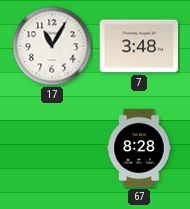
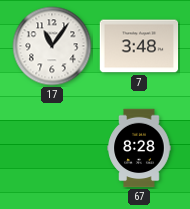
17: 11:05 -> 11:06 (52, 46)
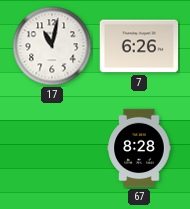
17: 11:06 -> 11:02 (52, 46)
7: 3:48 -> 6:26 (139, 46)
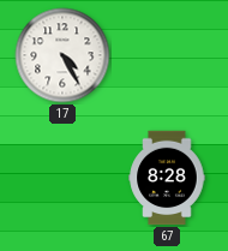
17: 11:02 -> 4:25 (62, 55)
7: 6:26 -> none (139, 46)
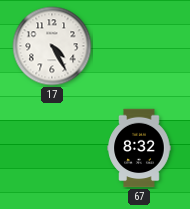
67: 8:28 -> 8:32 (139, 148)
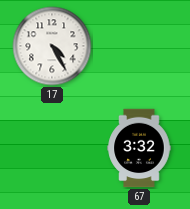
67: 8:32 -> 3:32 (139, 148)
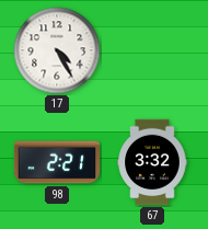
98: none -> 2:21 (57, 162)
